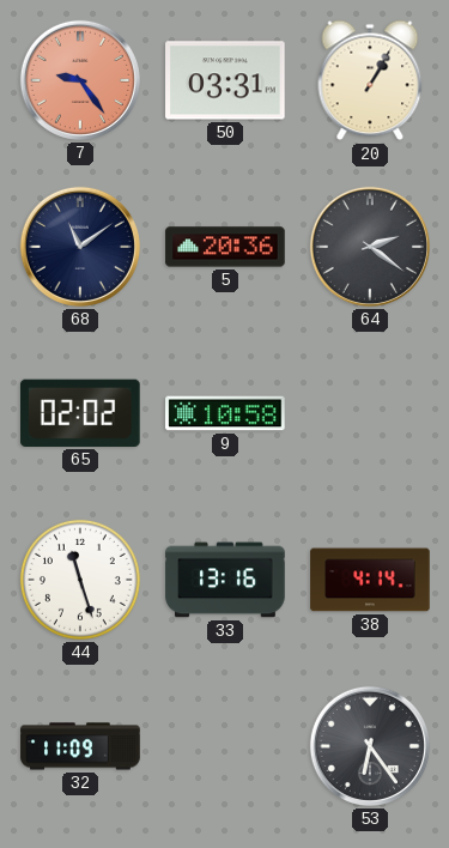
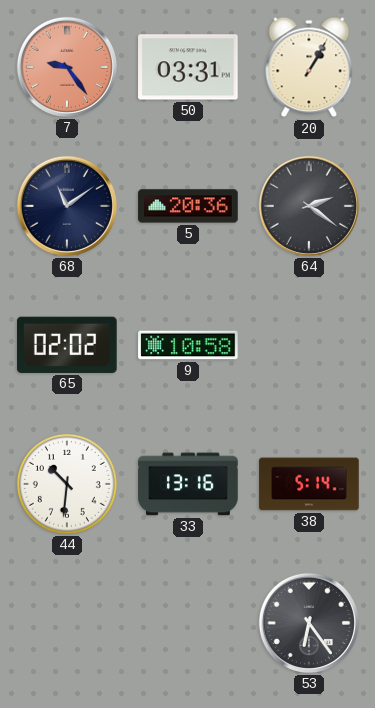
44: 11:27 -> 10:31 (67, 484)
38: 4:14 -> 5:14 (309, 484)
32: 11:09 -> none (80, 746)
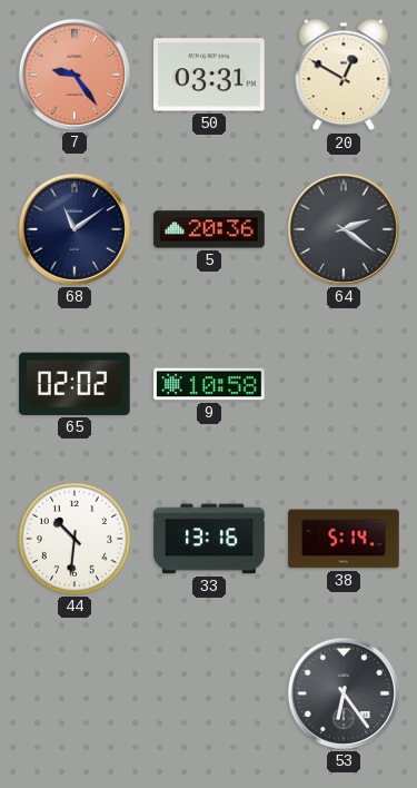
20: 1:05 -> 12:50 (344, 75)
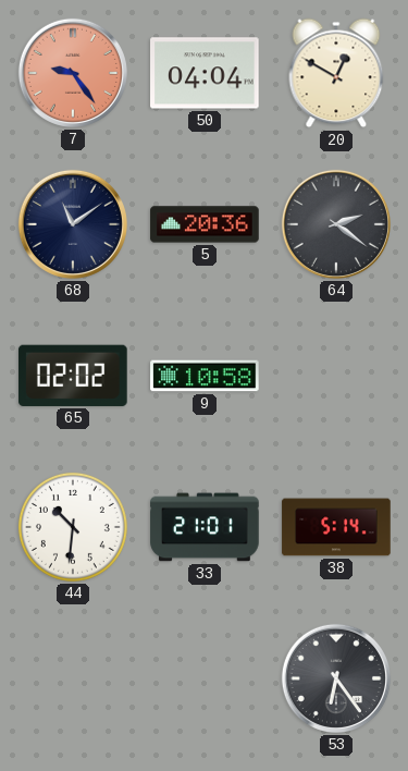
50: 03:31 -> 04:04 (205, 73)
33: 13:16 -> 21:01 (205, 527)
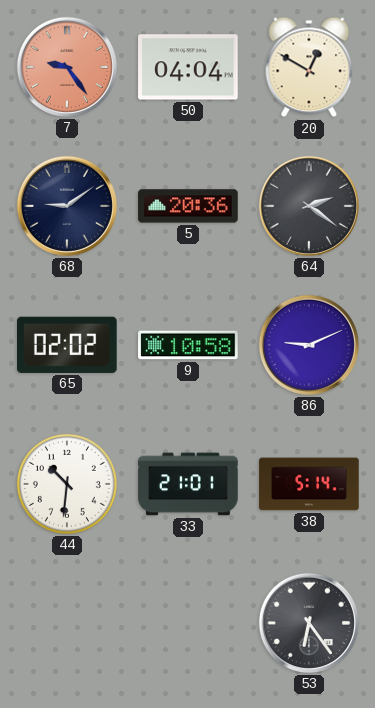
68: 11:09 -> 9:09 (67, 206)
86: none -> 9:11 (309, 345)
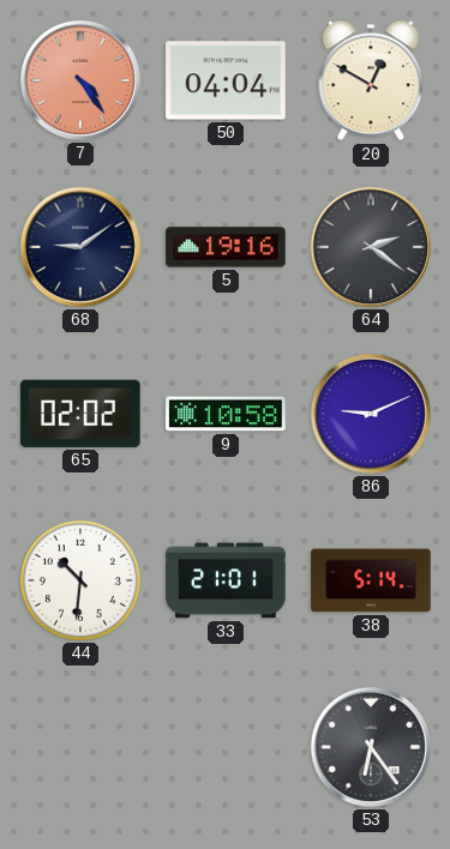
7: 9:24 -> 4:24 (80, 80)
5: 20:36 -> 19:16 (226, 247)
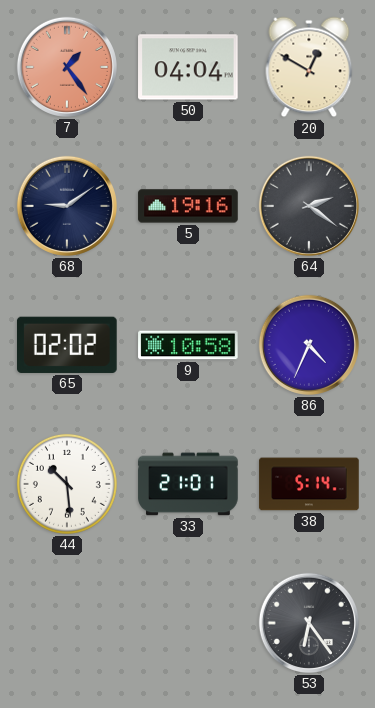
7: 4:24 -> 1:24 (67, 67)
86: 9:11 -> 4:34 (309, 345)
44: 10:31 -> 10:29 (67, 484)
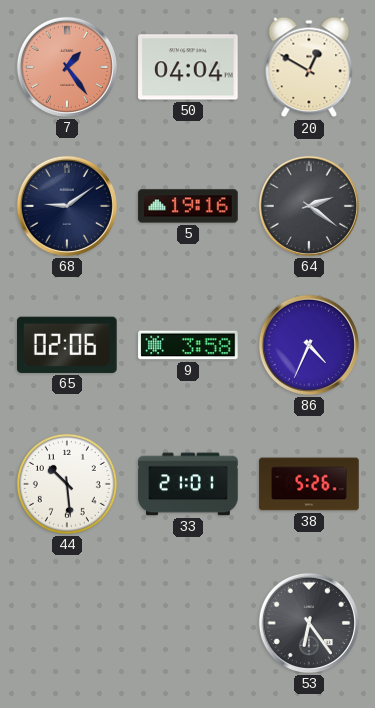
65: 02:02 -> 02:06 (68, 345)
9: 10:58 -> 3:58 (188, 345)
38: 5:14 -> 5:26 (309, 484)
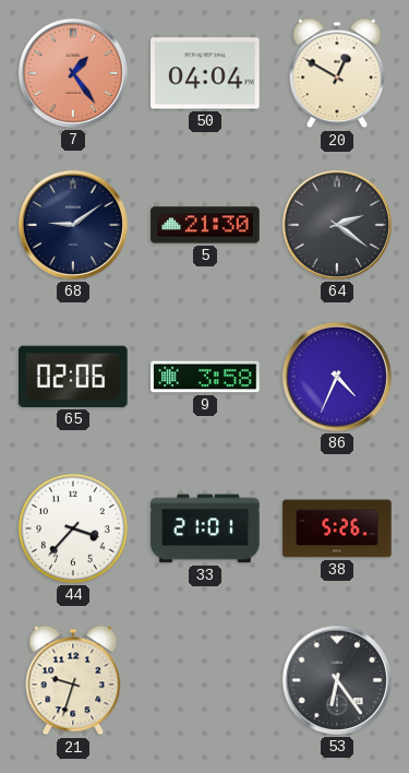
5: 19:16 -> 21:30 (205, 225)
44: 10:29 -> 3:37 (73, 528)
21: none -> 9:33 (73, 680)
